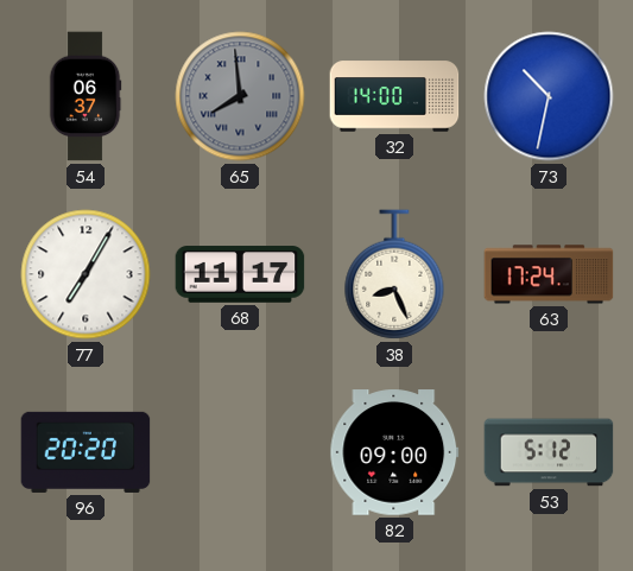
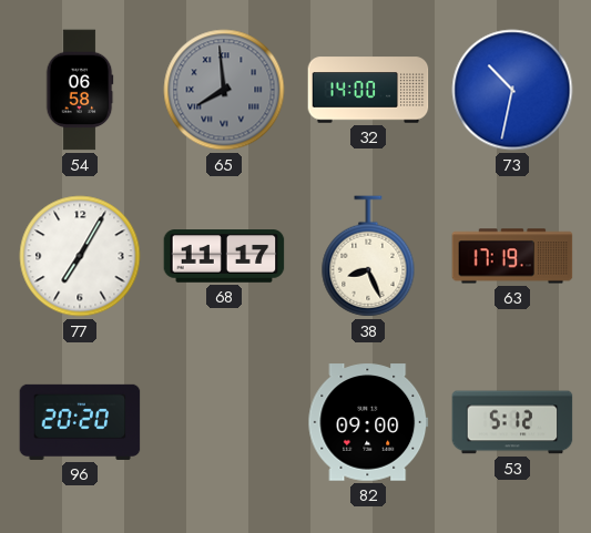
54: 06:37 -> 06:58 (80, 90)
63: 17:24 -> 17:19 (512, 256)
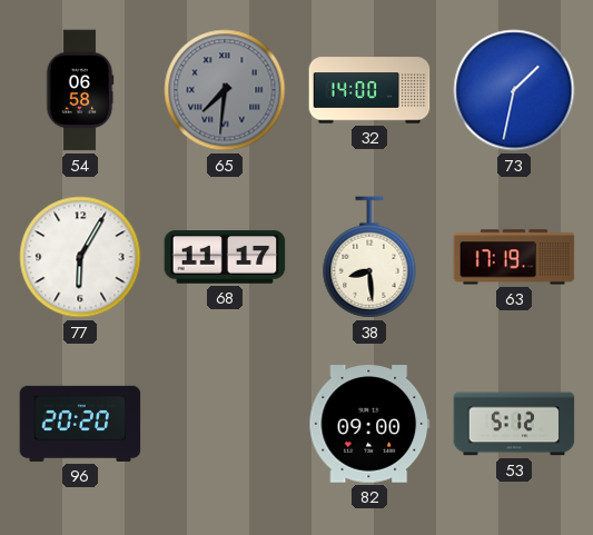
65: 7:59 -> 7:31 (225, 90)
73: 10:32 -> 1:32 (514, 90)
77: 7:05 -> 6:05 (80, 257)
38: 8:26 -> 8:29 (369, 257)
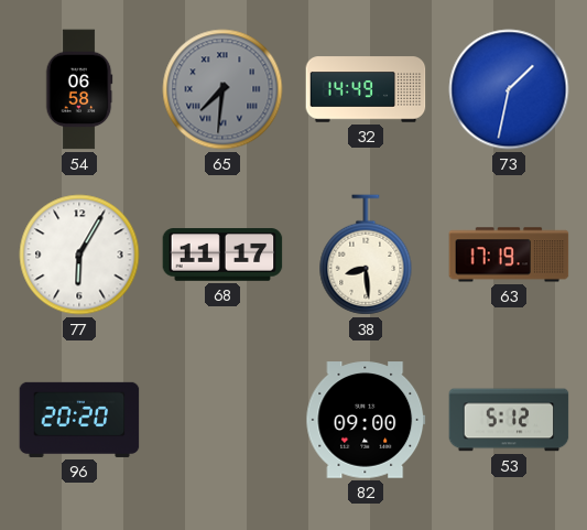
32: 14:00 -> 14:49 (366, 89)
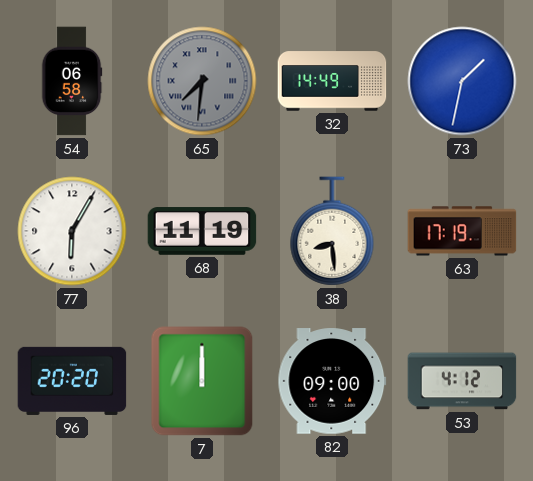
68: 11:17 -> 11:19 (202, 231)
7: none -> 12:00 (202, 381)
53: 5:12 -> 4:12 (462, 381)
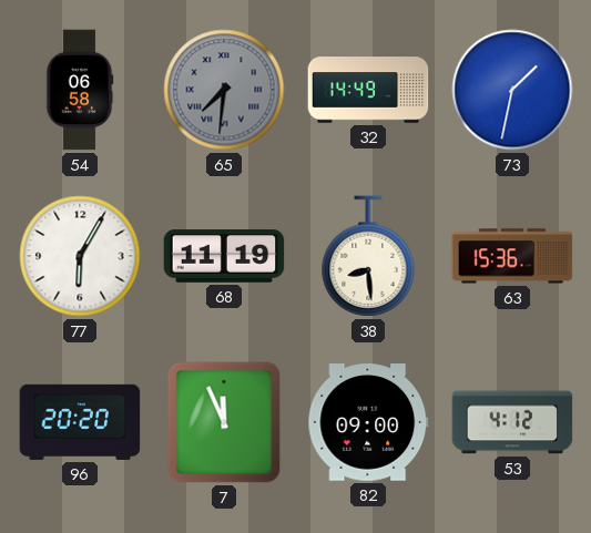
63: 17:19 -> 15:36 (512, 256)
7: 12:00 -> 11:56 (224, 422)
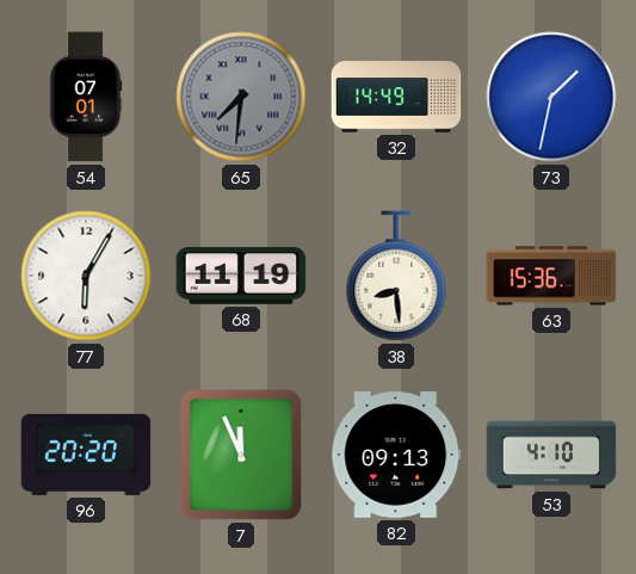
54: 06:58 -> 07:01 (86, 97)
82: 09:00 -> 09:13 (396, 455)
53: 4:12 -> 4:10 (551, 455)
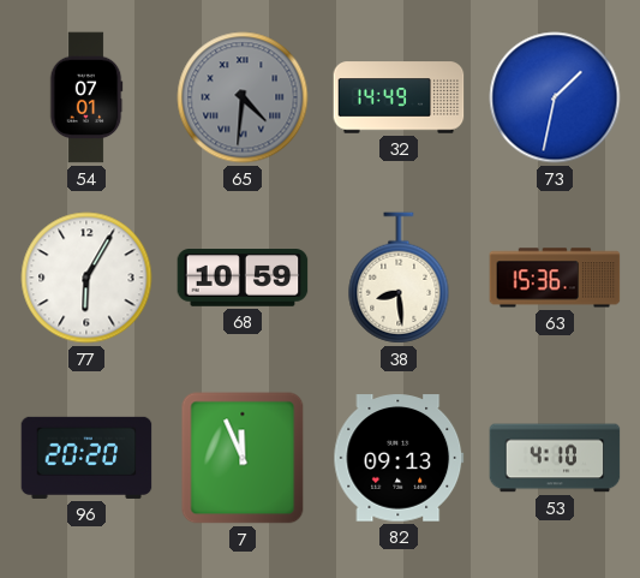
65: 7:31 -> 4:31 (243, 97)
68: 11:19 -> 10:59 (243, 278)
